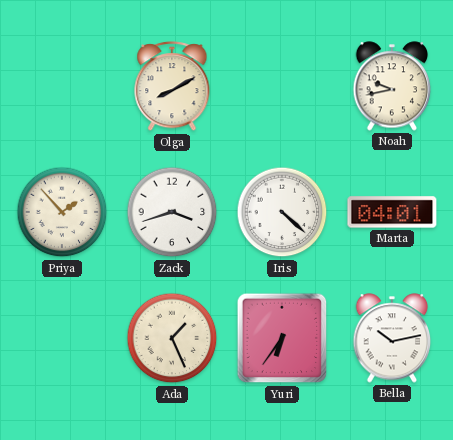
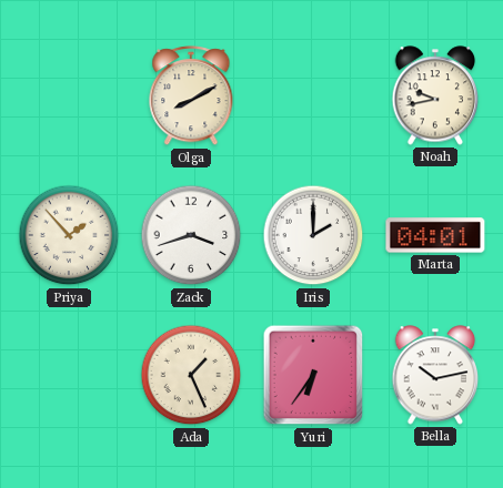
Iris: 4:22 -> 2:00 (313, 235)
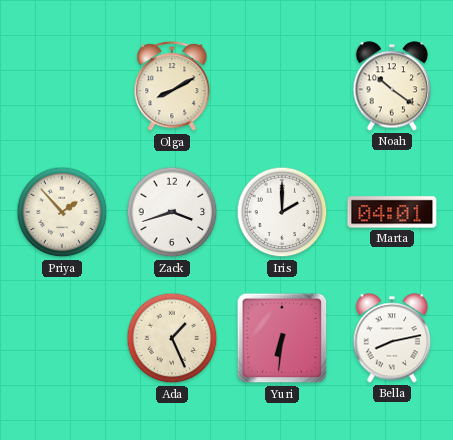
Noah: 9:43 -> 10:21 (392, 86)
Yuri: 6:36 -> 6:31 (282, 338)
Bella: 10:13 -> 8:13 (392, 338)
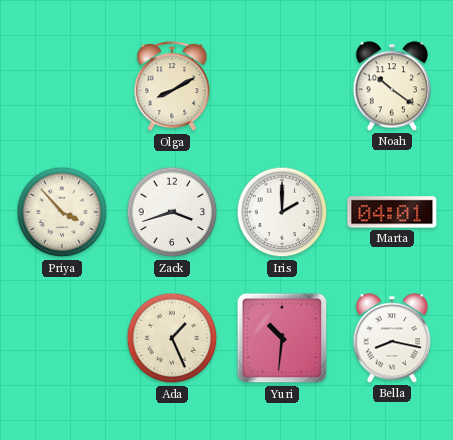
Priya: 1:53 -> 3:53 (62, 212)
Yuri: 6:31 -> 10:31 (282, 338)
Bella: 8:13 -> 8:17 (392, 338)
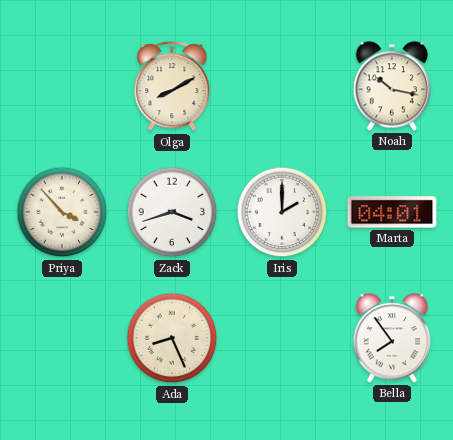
Noah: 10:21 -> 10:17 (392, 86)
Ada: 1:26 -> 8:26 (172, 338)
Yuri: 10:31 -> none (282, 338)
Bella: 8:17 -> 7:54 (392, 338)
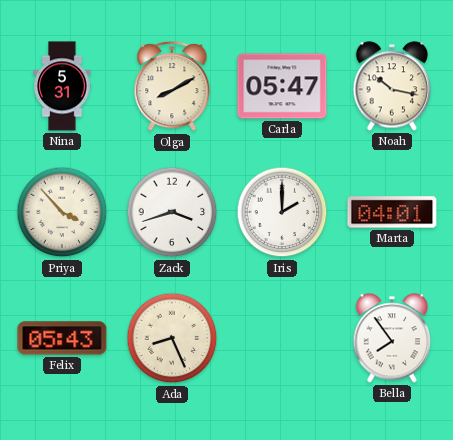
Nina: none -> 5:31 (62, 86)
Carla: none -> 05:47 (282, 86)
Felix: none -> 05:43 (62, 338)
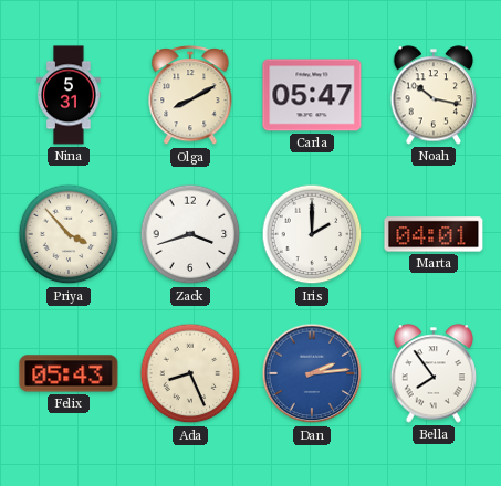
Dan: none -> 2:14 (312, 373)
